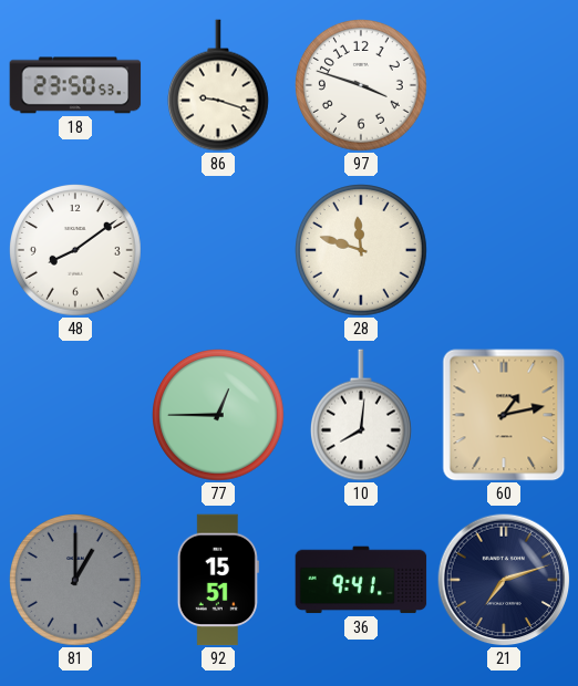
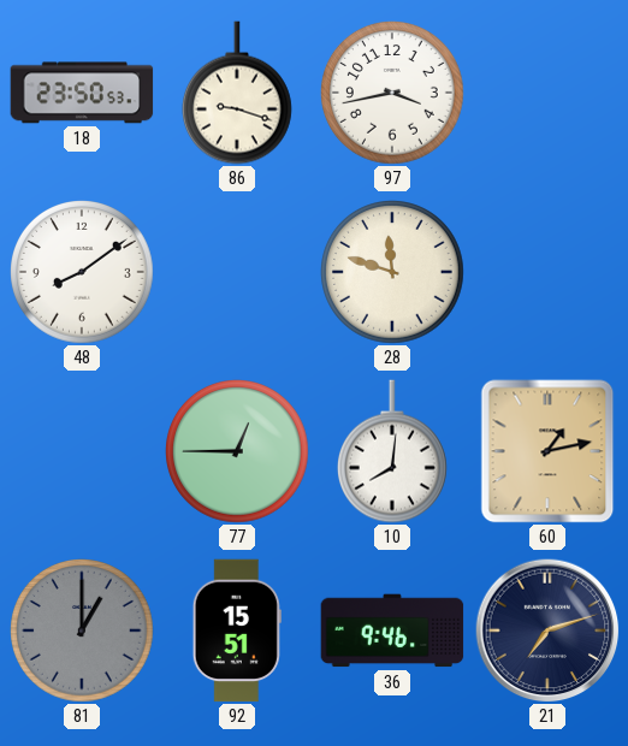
97: 3:48 -> 3:43 (393, 94)
36: 9:41 -> 9:46 (392, 630)
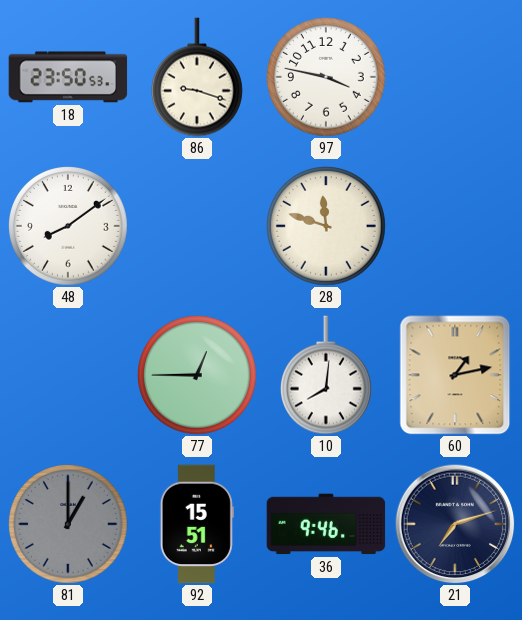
97: 3:43 -> 3:47 (327, 78)
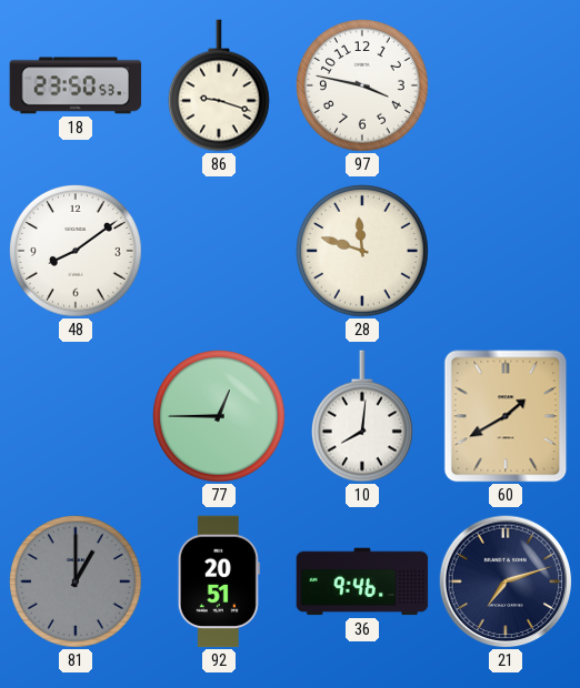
60: 1:13 -> 1:40 (506, 416)
92: 15:51 -> 20:51 (219, 581)
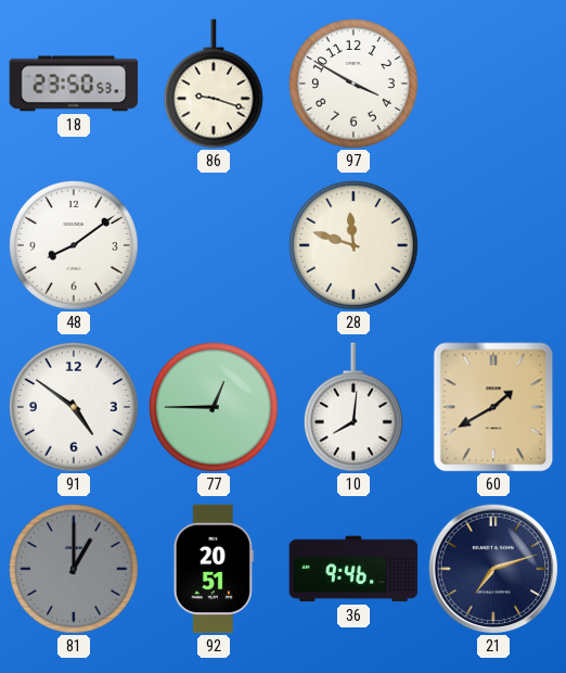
97: 3:47 -> 3:50 (355, 85)
91: none -> 4:51 (75, 408)
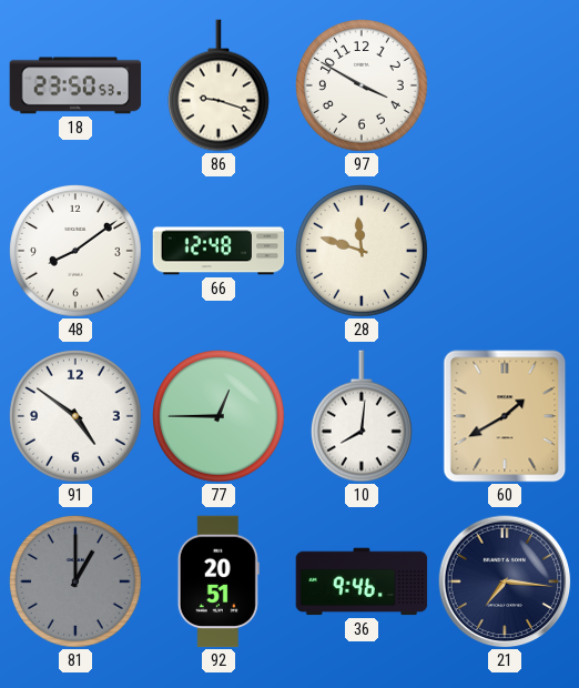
66: none -> 12:48 (219, 251)
21: 7:12 -> 7:16 (505, 581)
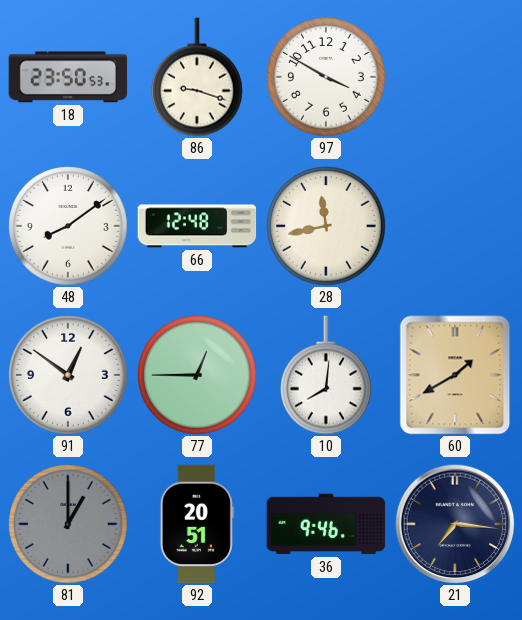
28: 11:48 -> 11:43 (327, 227)
91: 4:51 -> 12:51 (69, 376)
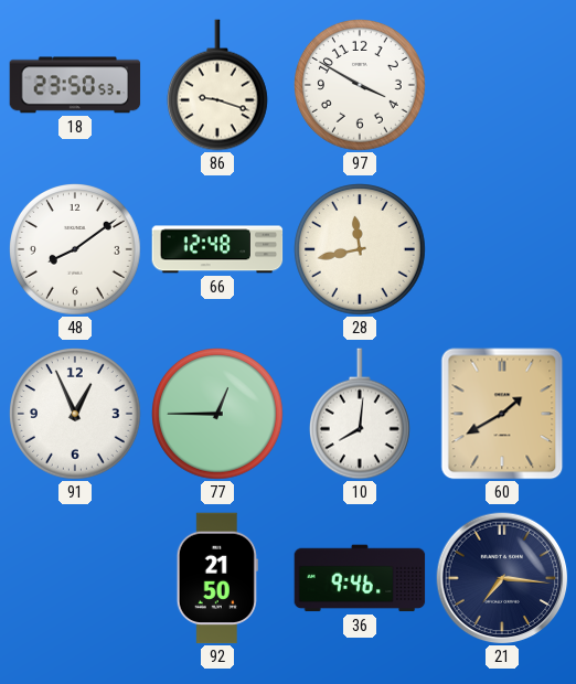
91: 12:51 -> 12:56 (76, 415)
81: 1:00 -> none (69, 525)
92: 20:51 -> 21:50 (217, 578)
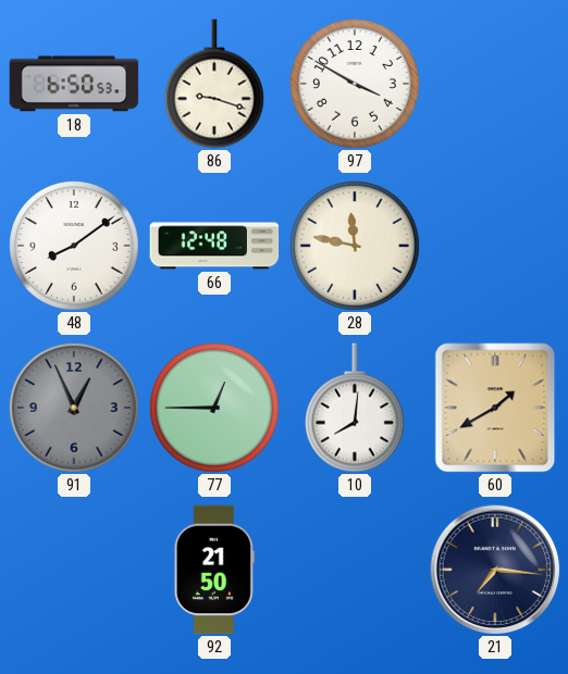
18: 23:50 -> 6:50 (74, 84)
28: 11:43 -> 11:47 (356, 247)
91 dial: white -> grey (75, 409)
36: 9:46 -> none (360, 578)
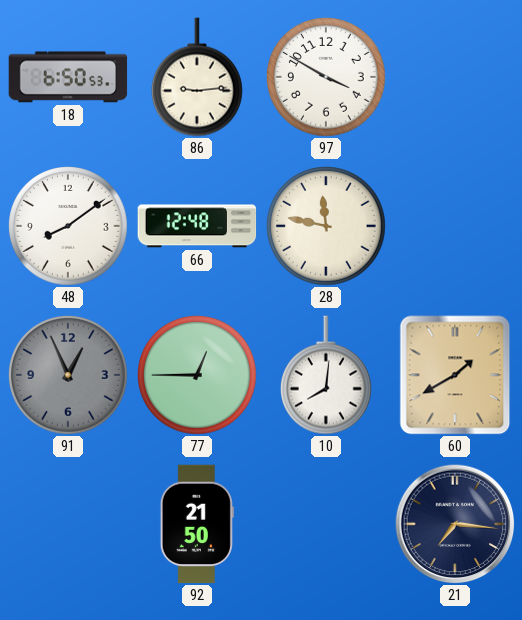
86: 9:18 -> 9:14 (197, 77)
